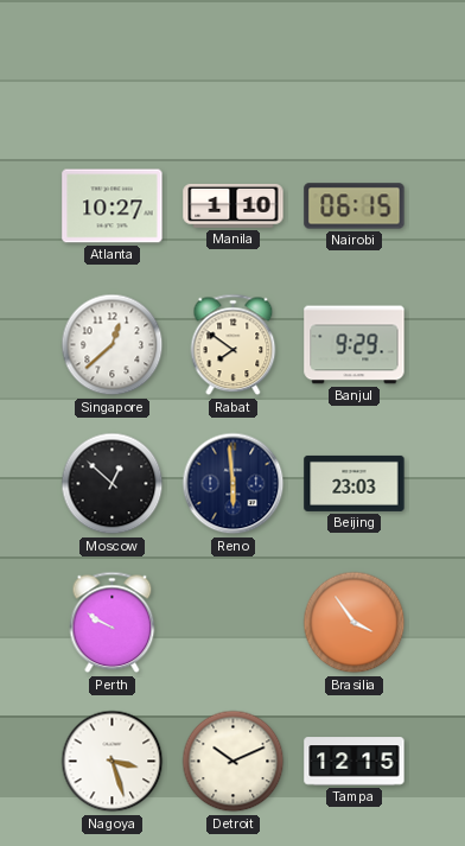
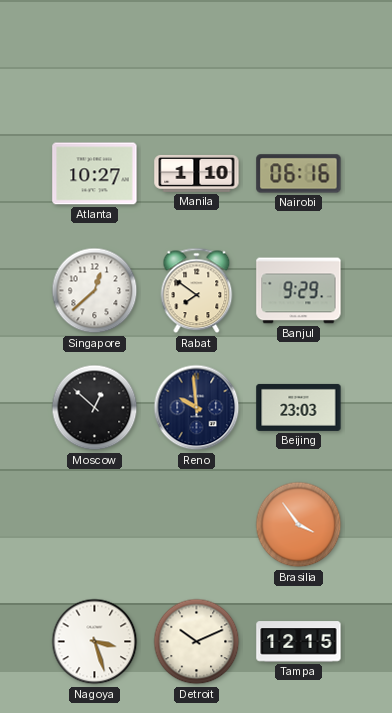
Nairobi: 06:15 -> 06:16 (299, 174)
Reno: 5:59 -> 9:59 (197, 408)
Perth: 9:50 -> none (113, 623)
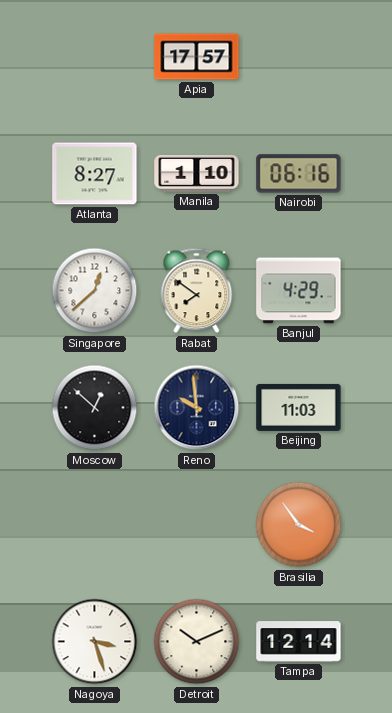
Apia: none -> 17:57 (197, 57)
Atlanta: 10:27 -> 8:27 (95, 174)
Banjul: 9:29 -> 4:29 (299, 291)
Beijing: 23:03 -> 11:03 (299, 407)
Tampa: 12:15 -> 12:14 (299, 642)
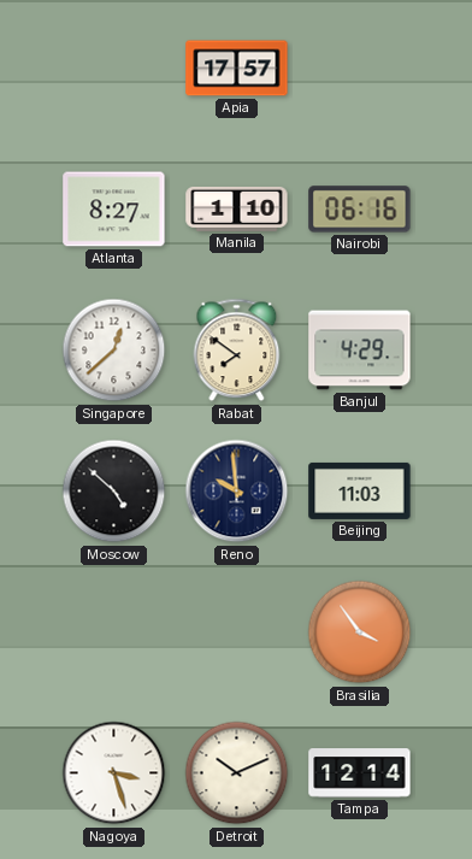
Moscow: 12:52 -> 4:52 (114, 492)
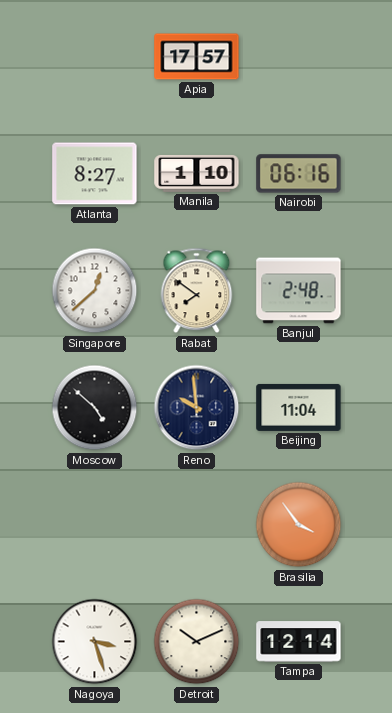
Banjul: 4:29 -> 2:48 (299, 291)
Beijing: 11:03 -> 11:04 (299, 407)
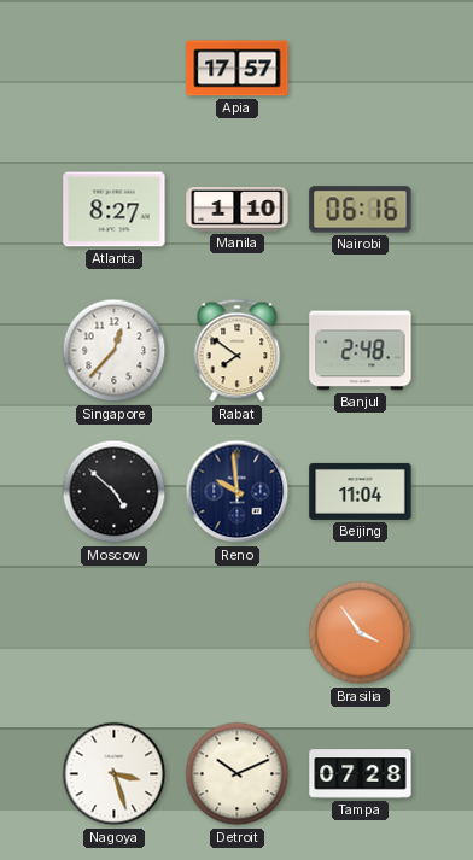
Singapore: 12:38 -> 12:37 (115, 351)
Tampa: 12:14 -> 07:28 (361, 774)
